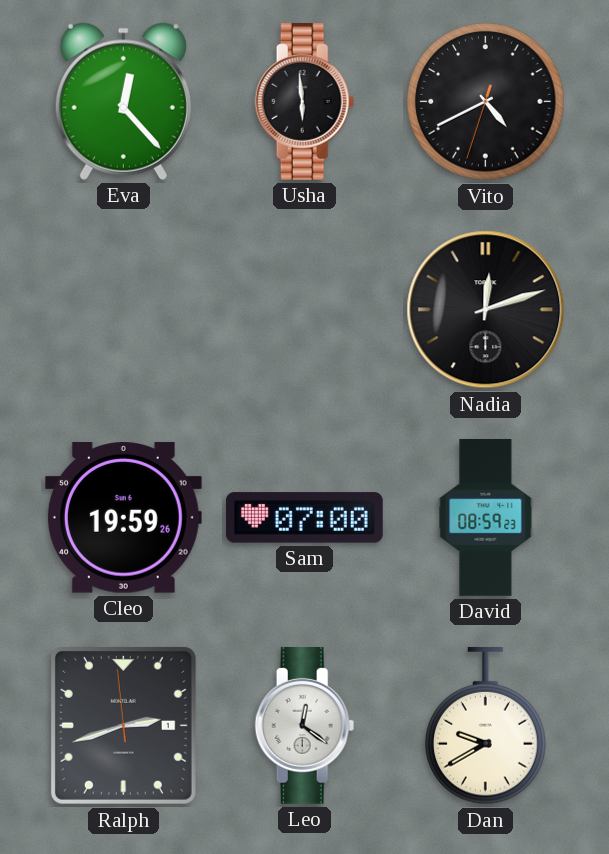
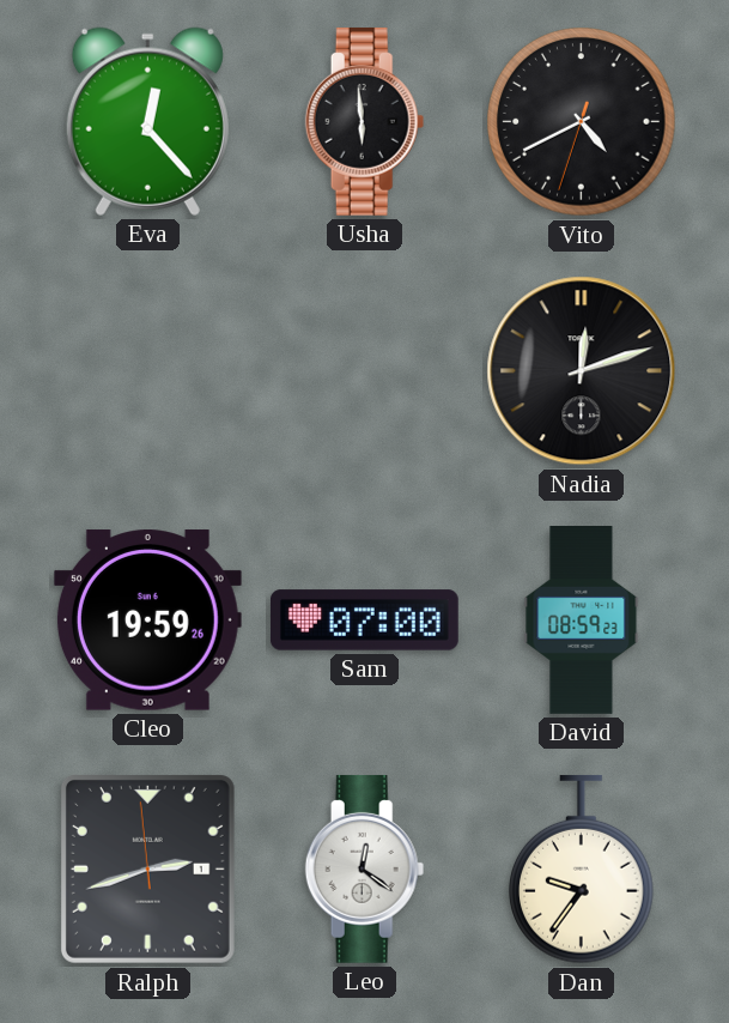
Dan: 9:40 -> 9:36 (582, 870)
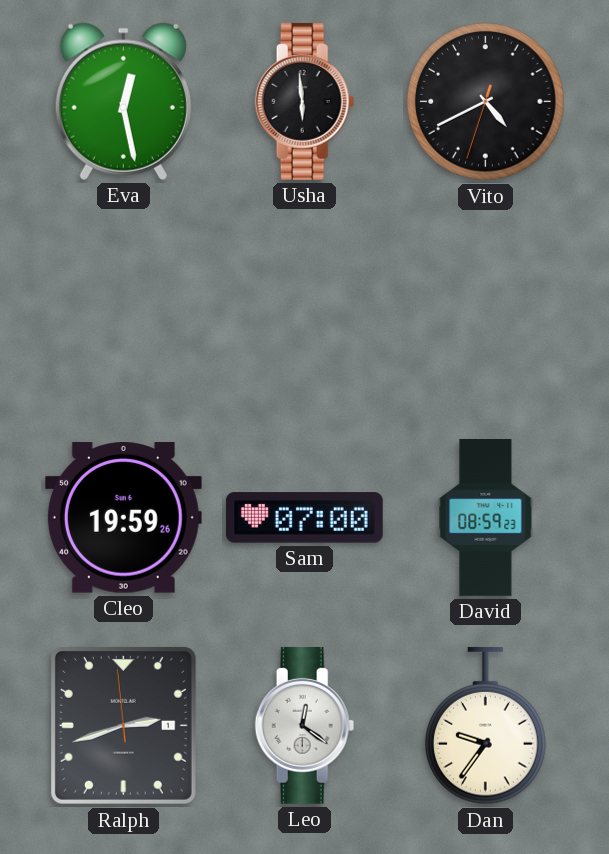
Eva: 12:23 -> 12:28 (123, 101)
Nadia: 12:12 -> none (582, 371)
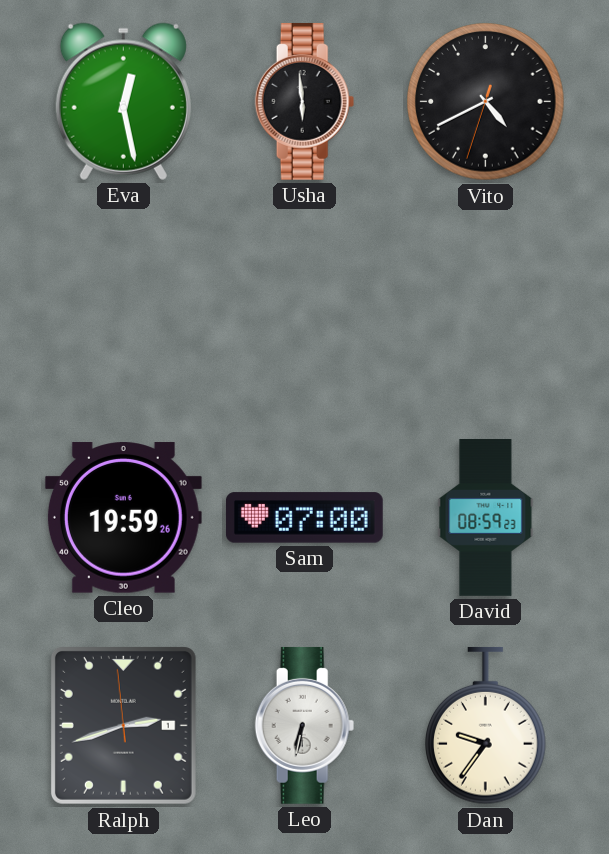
Leo: 12:21 -> 6:32 (305, 725)
